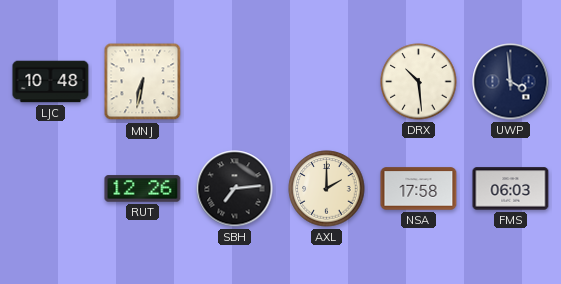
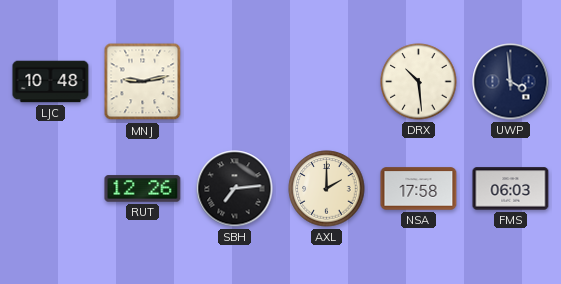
MNJ: 6:32 -> 9:13 (143, 82)
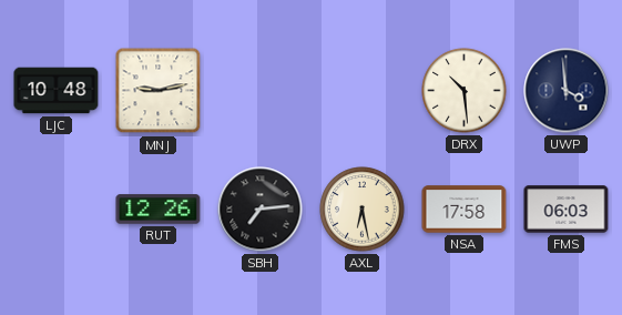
AXL: 2:00 -> 6:28 (363, 210)
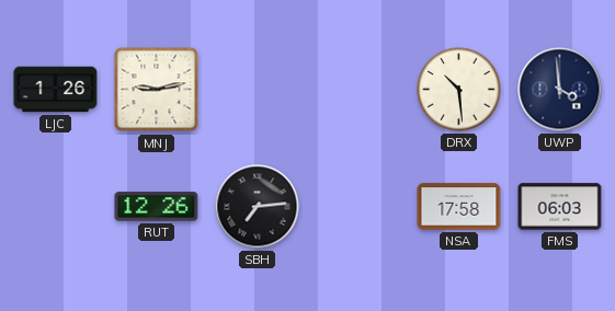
LJC: 10:48 -> 1:26 (56, 90)
AXL: 6:28 -> none (363, 210)
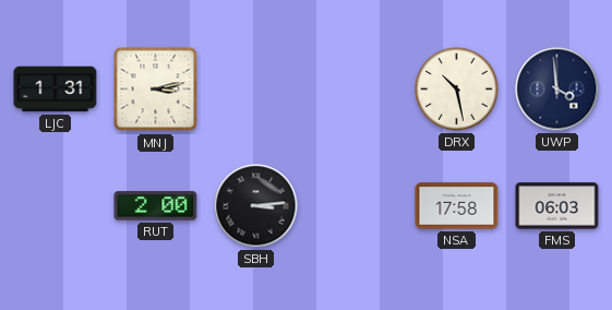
LJC: 1:26 -> 1:31 (56, 90)
MNJ: 9:13 -> 3:13 (156, 90)
DRX: 10:29 -> 10:28 (457, 90)
RUT: 12:26 -> 2:00 (156, 206)
SBH: 7:14 -> 3:14 (256, 206)
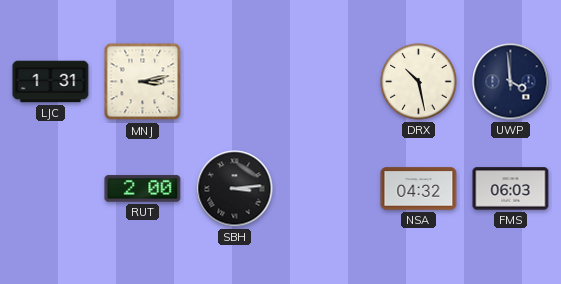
NSA: 17:58 -> 04:32 (419, 189)
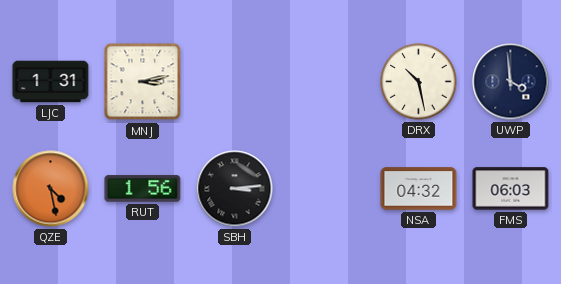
QZE: none -> 4:28 (51, 189)
RUT: 2:00 -> 1:56 (143, 189)
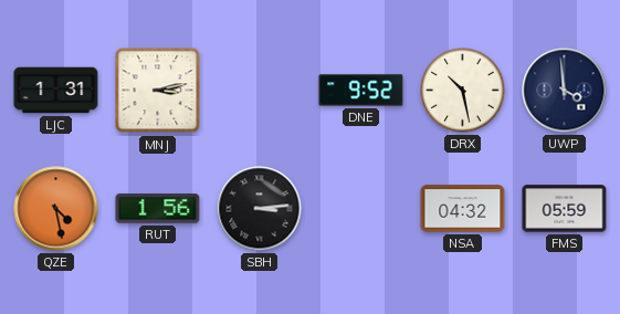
DNE: none -> 9:52 (361, 91)
FMS: 06:03 -> 05:59 (565, 209)
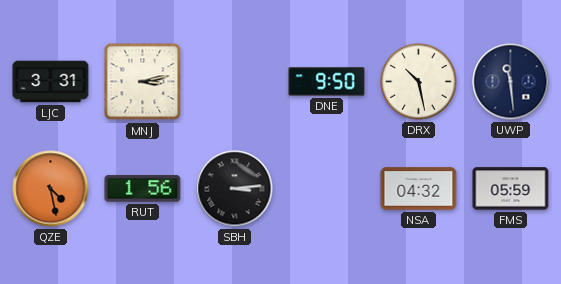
LJC: 1:31 -> 3:31 (51, 82)
DNE: 9:52 -> 9:50 (327, 82)
UWP: 3:59 -> 11:29 (511, 82)
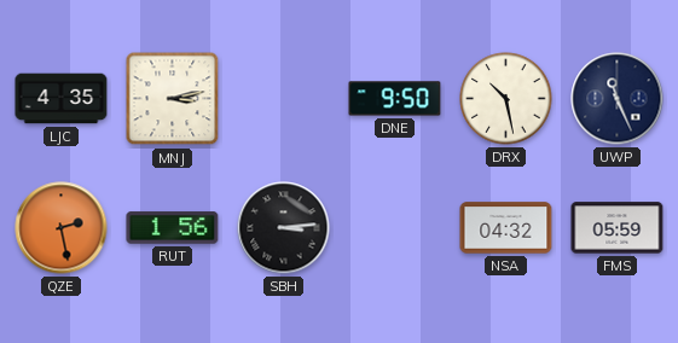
LJC: 3:31 -> 4:35 (62, 99)
UWP: 11:29 -> 11:26 (618, 99)
QZE: 4:28 -> 2:28 (62, 228)
